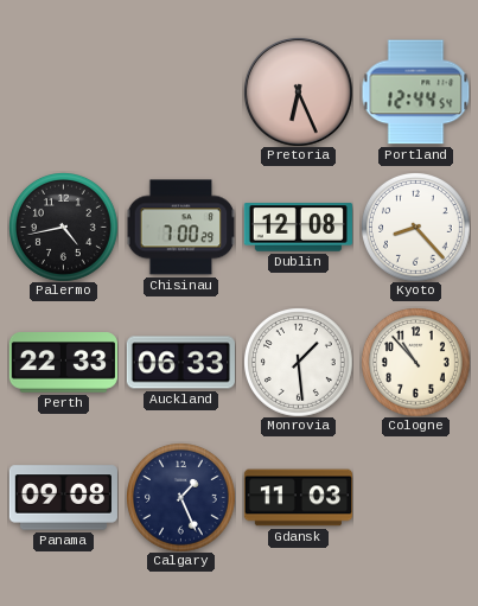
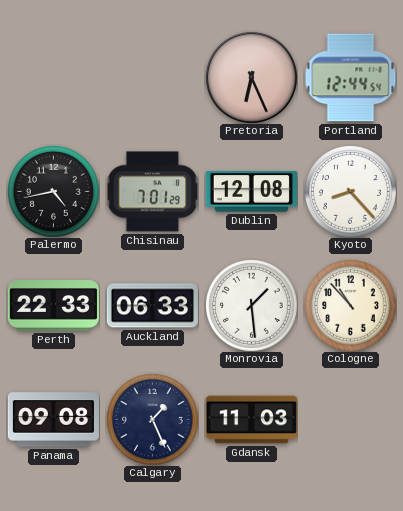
Chisinau: 7:00 -> 7:01 (152, 192)
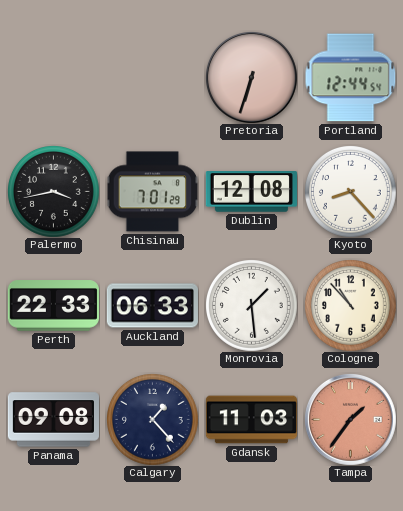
Pretoria: 6:26 -> 6:33 (251, 77)
Palermo: 4:43 -> 3:43 (54, 192)
Calgary: 1:26 -> 1:23 (153, 420)
Tampa: none -> 1:36 (350, 419)
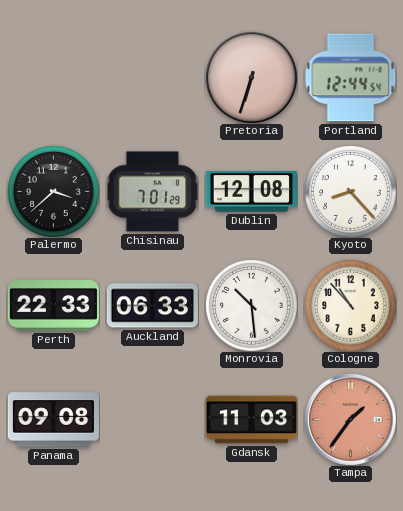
Palermo: 3:43 -> 3:38 (54, 192)
Monrovia: 1:29 -> 10:29 (252, 306)
Calgary: 1:23 -> none (153, 420)
